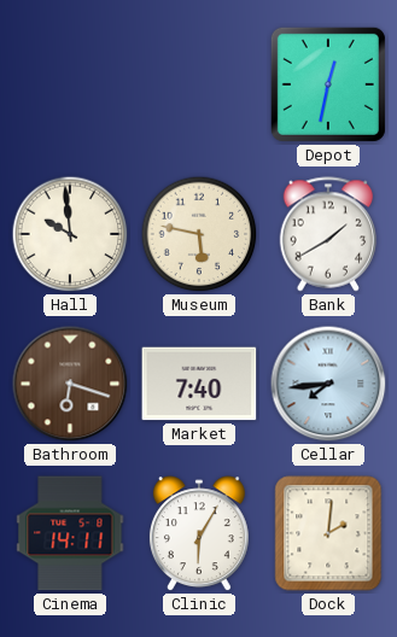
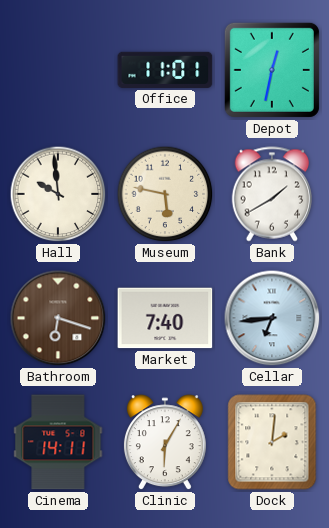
Office: none -> 11:01 (165, 70)
Cellar: 7:44 -> 6:44 (272, 318)
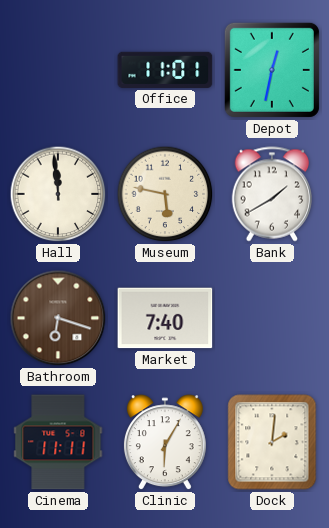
Hall: 9:59 -> 11:59 (58, 194)
Cellar: 6:44 -> none (272, 318)
Cinema: 14:11 -> 11:11 (58, 442)
